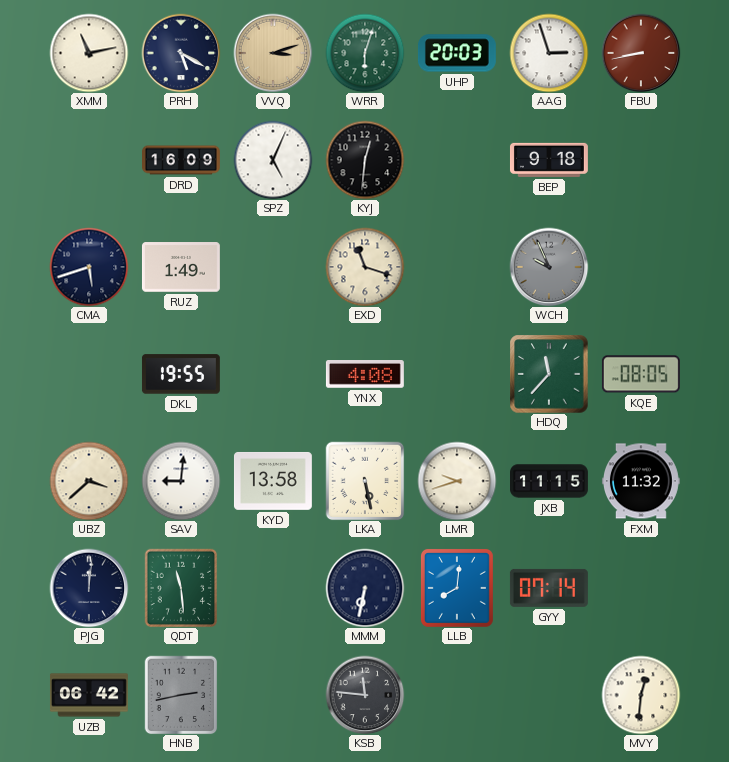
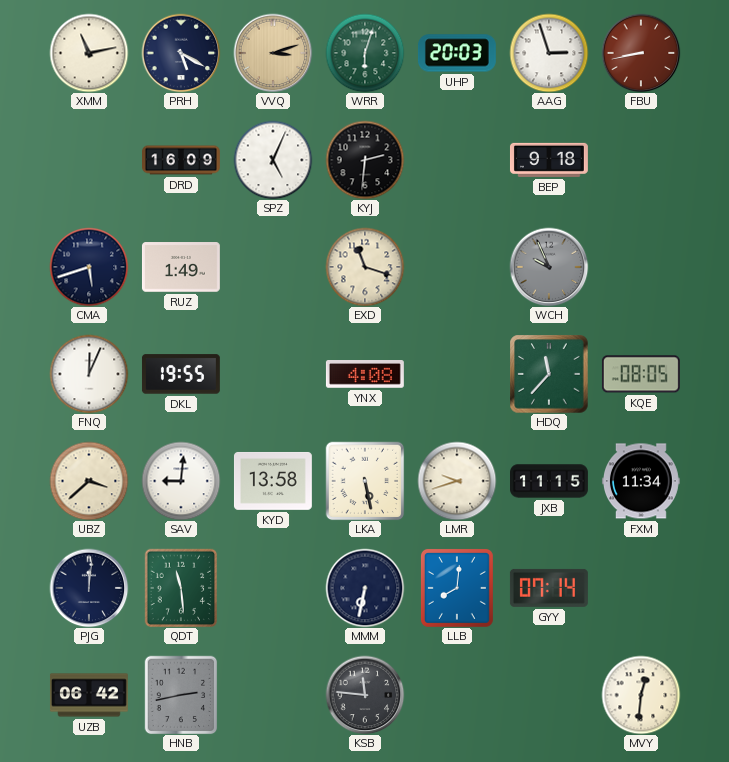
KYJ: 12:31 -> 2:31 (365, 160)
FNQ: none -> 12:04 (89, 374)
FXM: 11:32 -> 11:34 (641, 481)
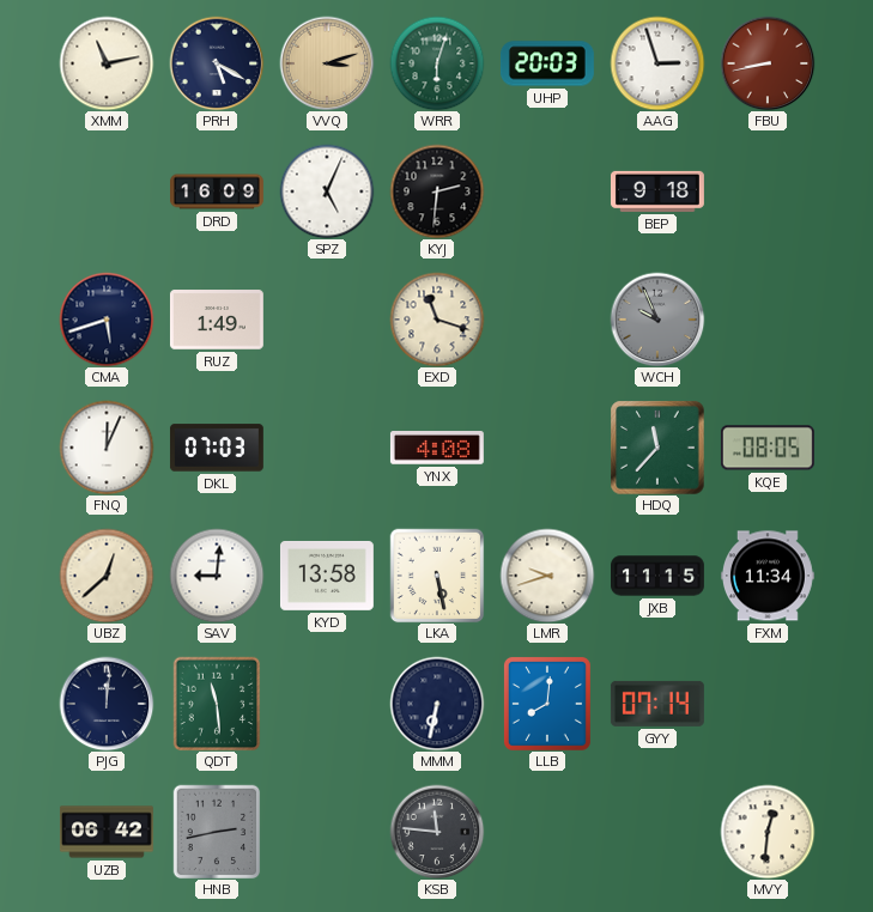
DKL: 19:55 -> 07:03 (217, 448)
UBZ: 3:38 -> 12:38 (107, 576)
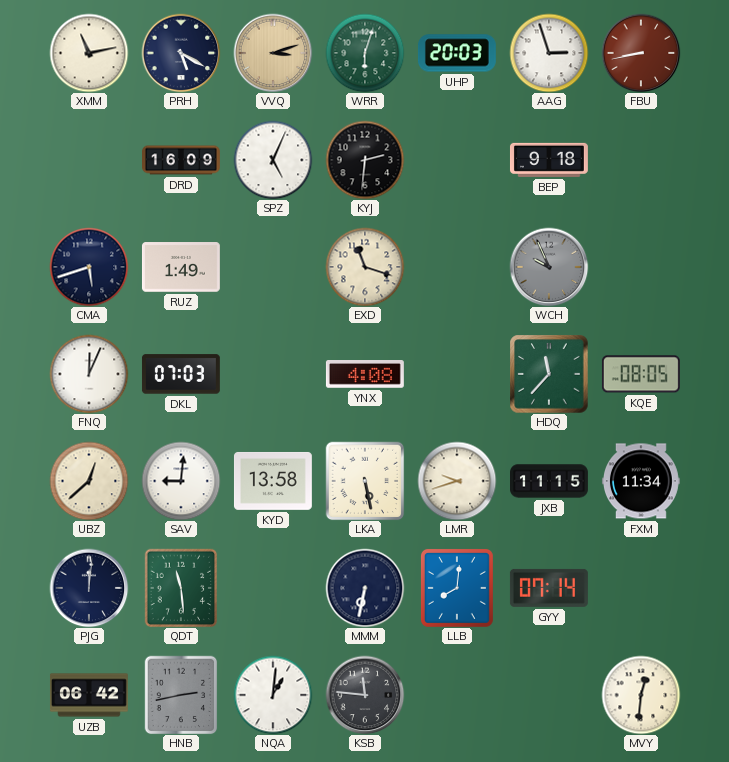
NQA: none -> 1:01 (273, 695)
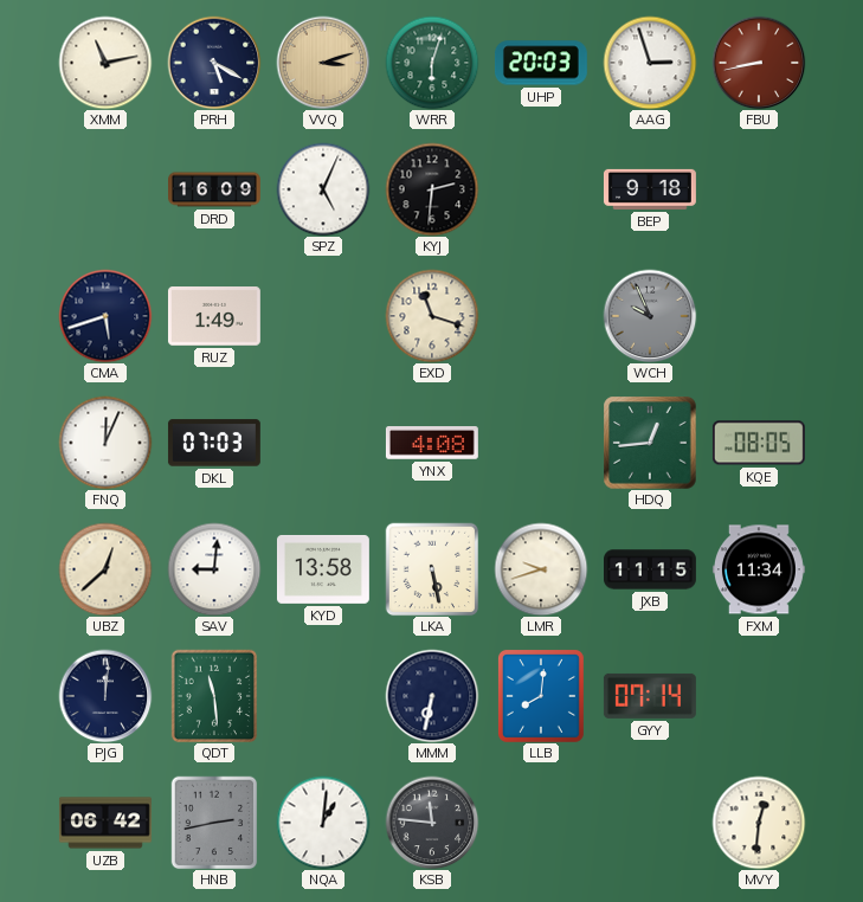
HDQ: 11:37 -> 12:44 (650, 443)
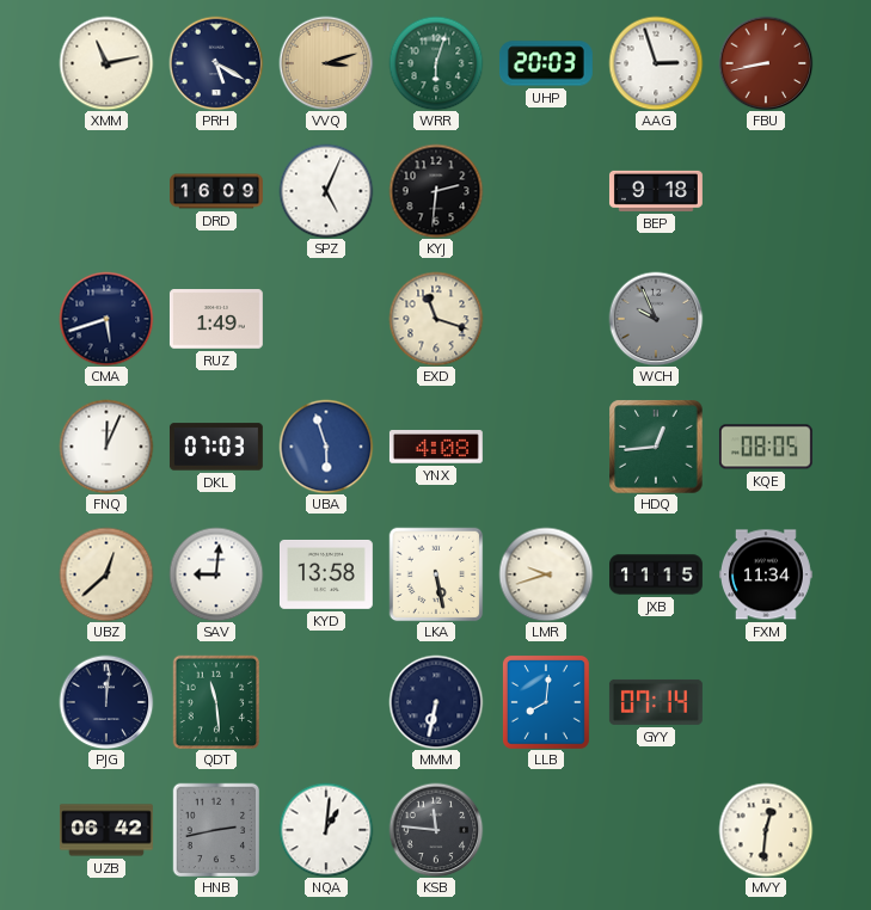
UBA: none -> 5:57 (326, 447)
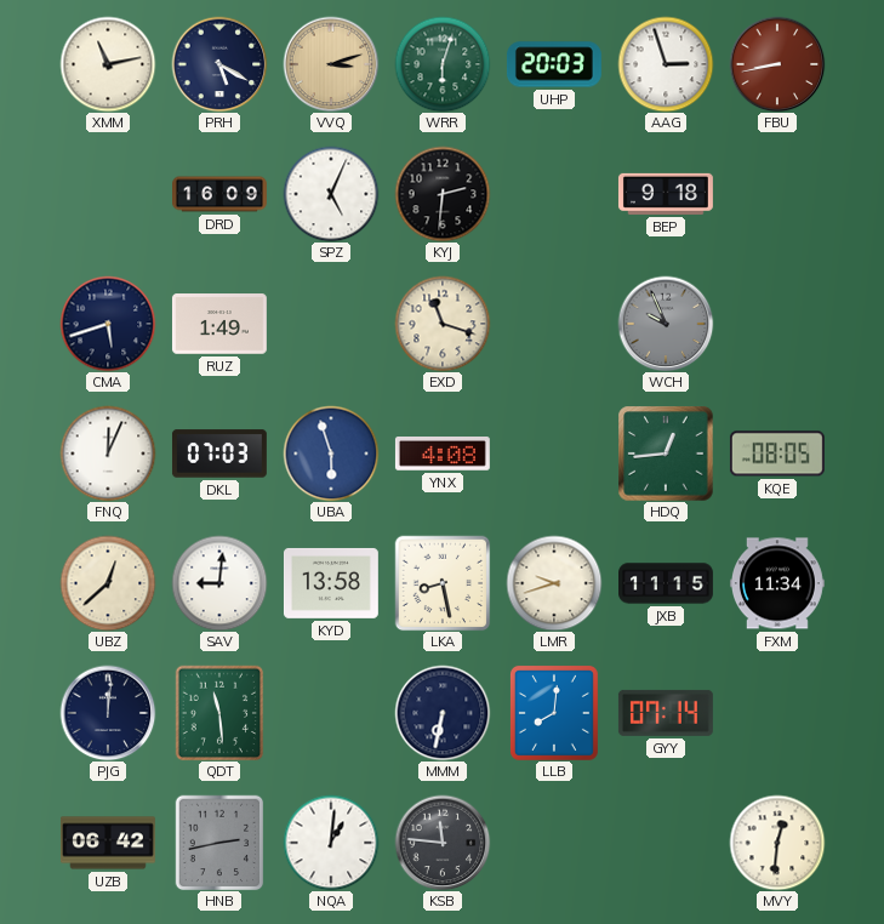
LKA: 5:28 -> 8:28 (443, 583)
